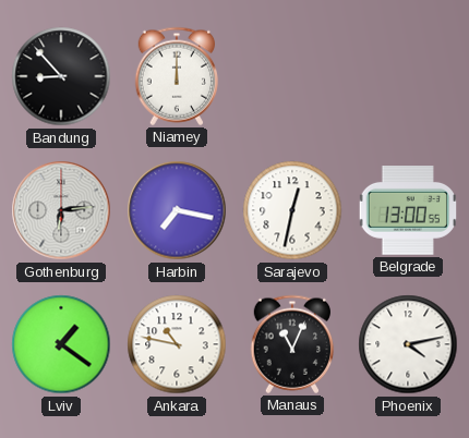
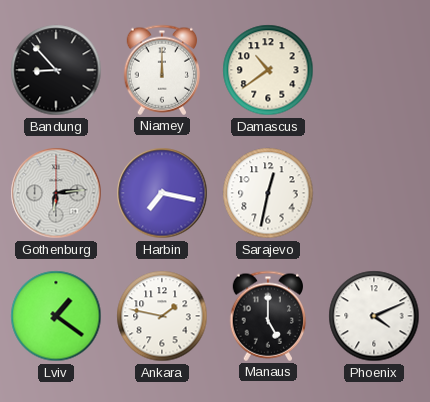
Damascus: none -> 10:39 (268, 70)
Belgrade: 13:00 -> none (407, 211)
Ankara: 10:47 -> 1:47 (162, 316)
Manaus: 11:04 -> 5:00 (268, 316)
Phoenix: 4:13 -> 4:11 (374, 316)
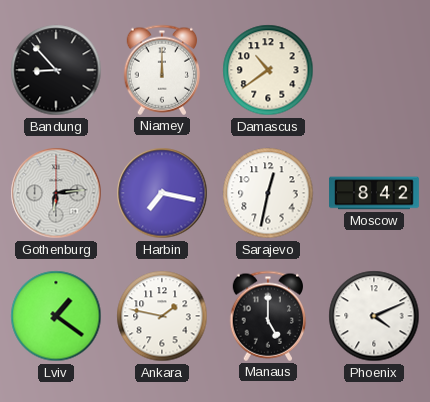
Moscow: none -> 8:42 (374, 193)
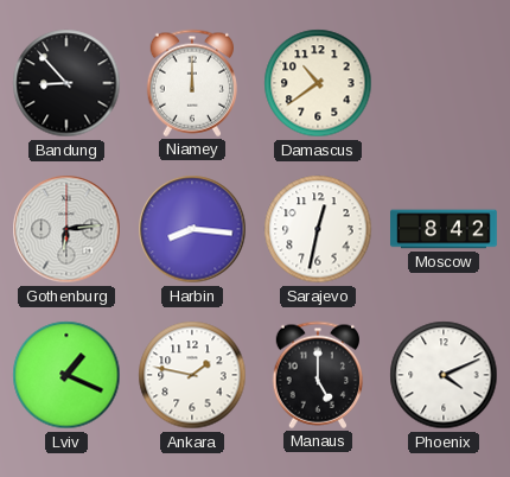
Harbin: 7:17 -> 8:16 (192, 229)
Lviv: 1:21 -> 1:19 (66, 375)
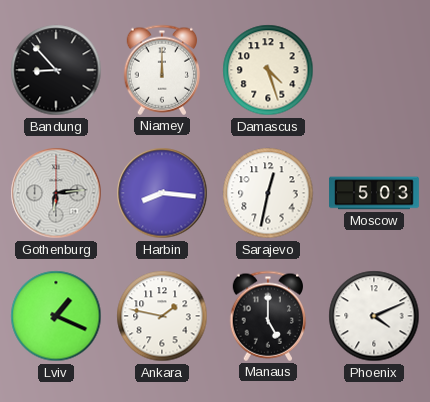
Damascus: 10:39 -> 4:27 (268, 70)
Moscow: 8:42 -> 5:03 (374, 193)
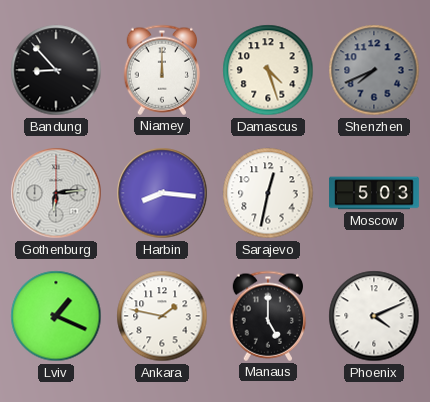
Shenzhen: none -> 7:41 (374, 70)
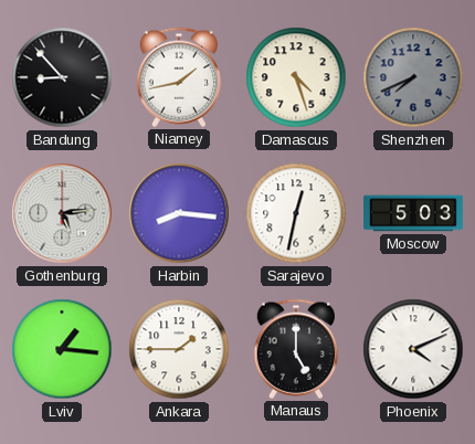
Niamey: 12:00 -> 1:43 (179, 77)
Gothenburg: 6:14 -> 5:14 (62, 213)
Lviv: 1:19 -> 1:16 (62, 349)
Ankara: 1:47 -> 1:45 (179, 349)
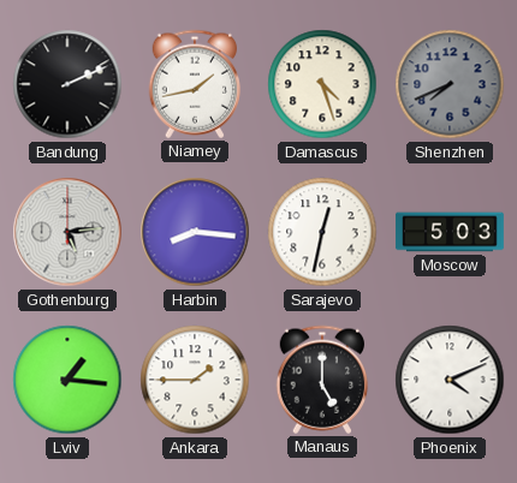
Bandung: 8:53 -> 2:11 (67, 84)
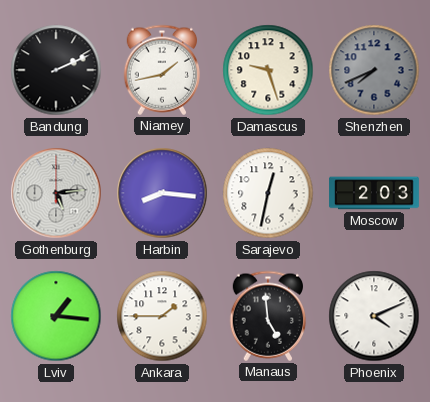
Damascus: 4:27 -> 9:27 (268, 70)
Moscow: 5:03 -> 2:03 (374, 193)
Manaus: 5:00 -> 4:59 (268, 316)
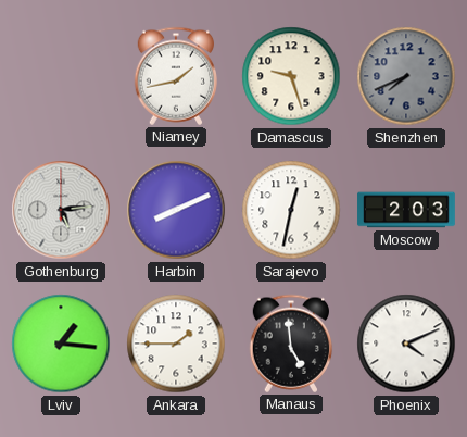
Bandung: 2:11 -> none (56, 70)
Harbin: 8:16 -> 8:11 (176, 210)
